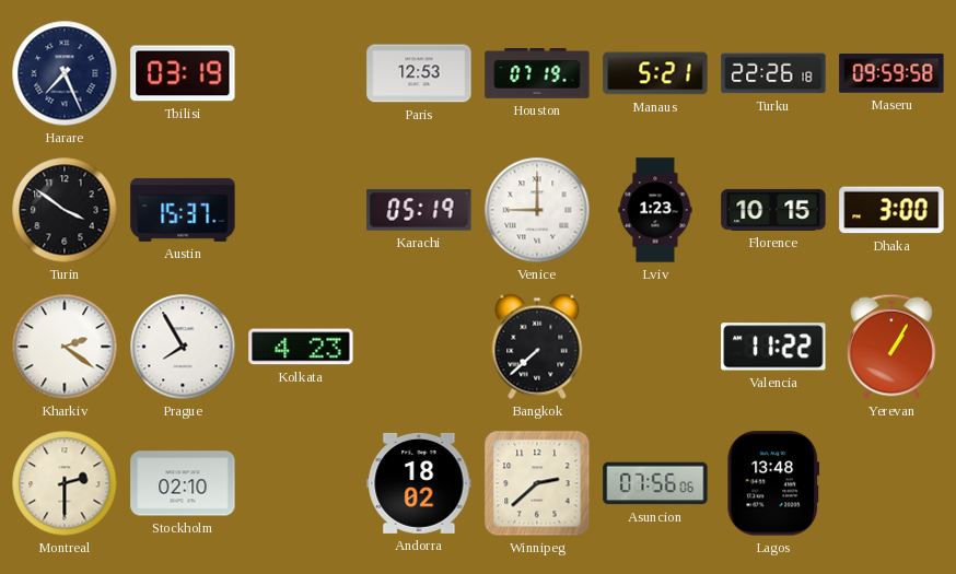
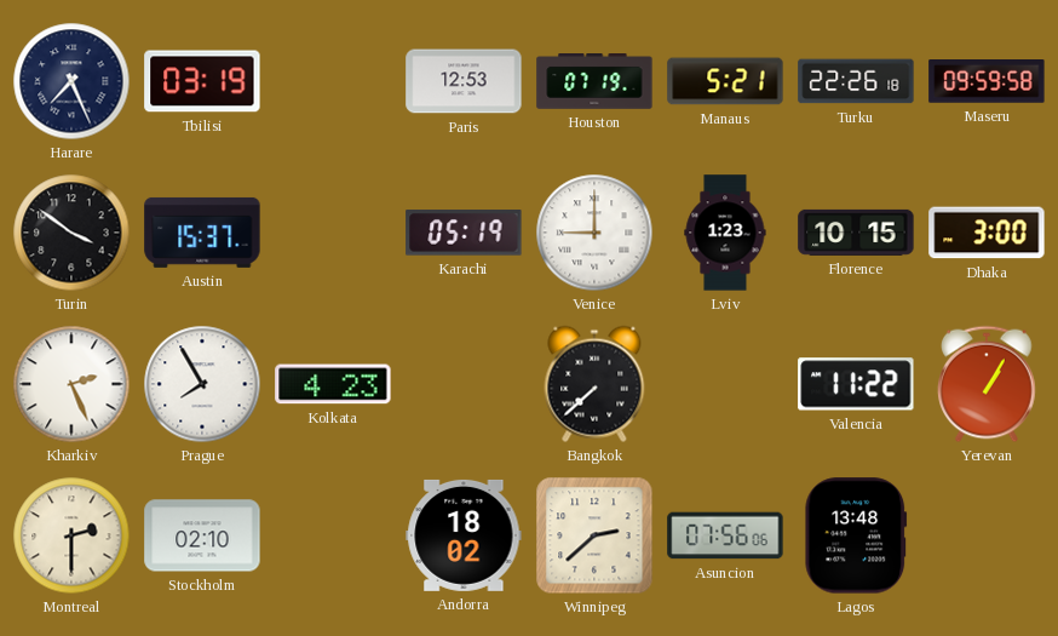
Kharkiv: 2:21 -> 2:26 (71, 384)
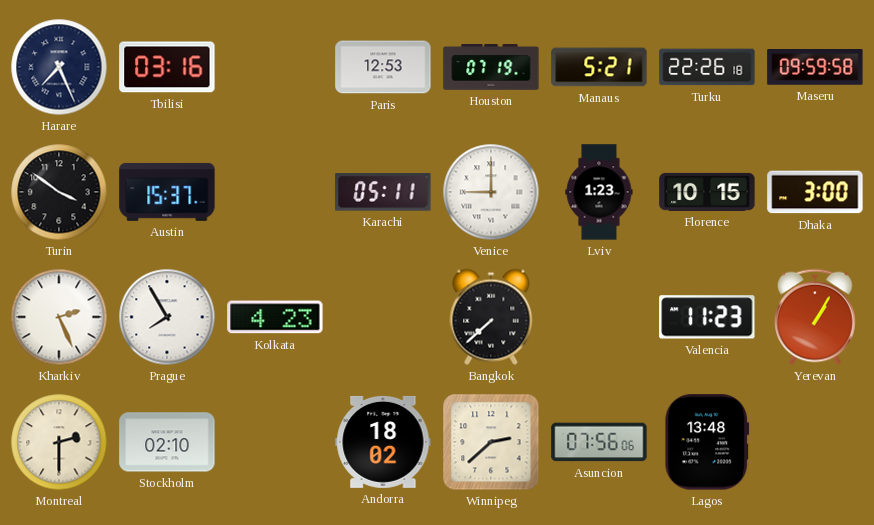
Tbilisi: 03:19 -> 03:16 (167, 67)
Karachi: 05:19 -> 05:11 (383, 192)
Valencia: 11:22 -> 11:23 (707, 317)
